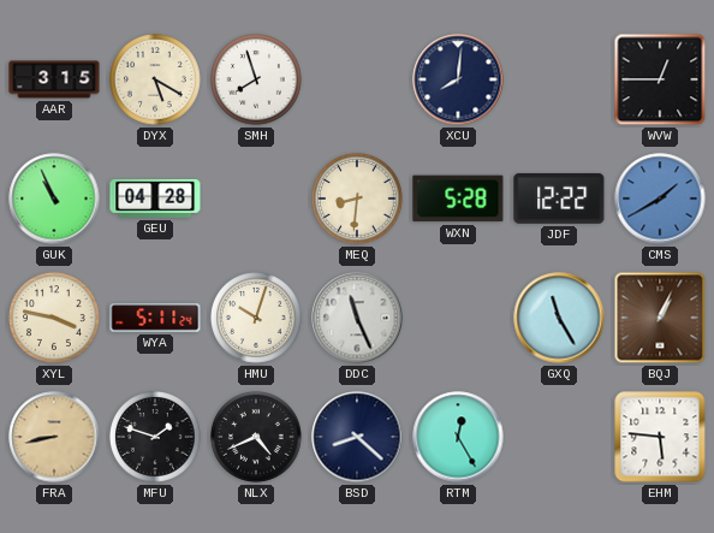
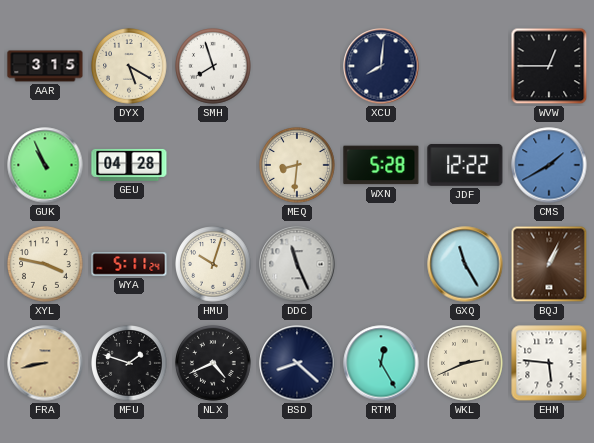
WKL: none -> 2:41 (465, 363)
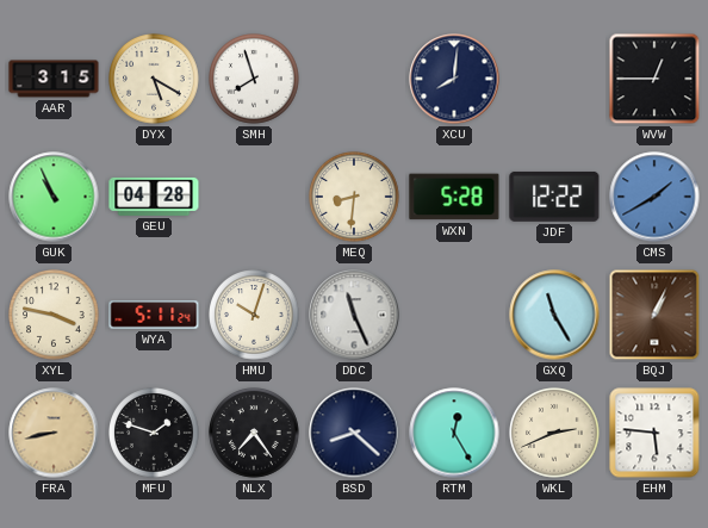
NLX: 4:41 -> 7:24 (254, 433)
